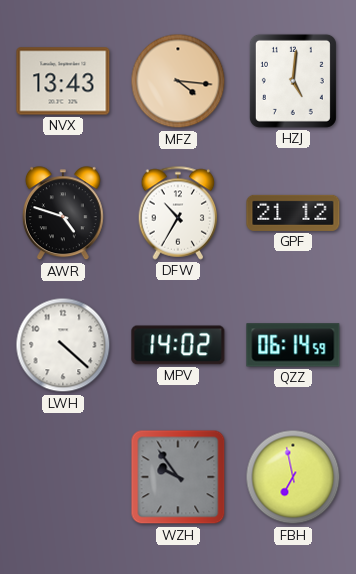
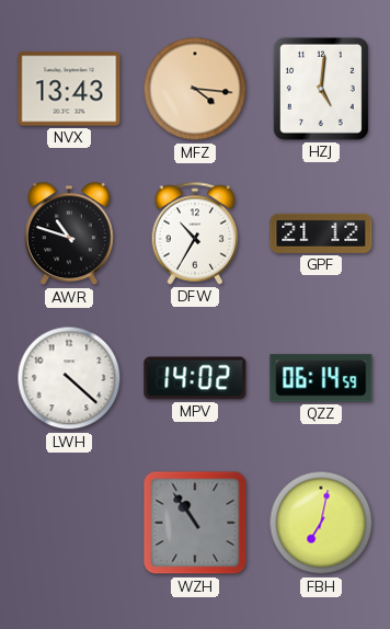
AWR: 4:48 -> 10:48 (69, 235)
WZH: 9:54 -> 10:54 (195, 523)
FBH: 6:58 -> 7:02 (321, 523)
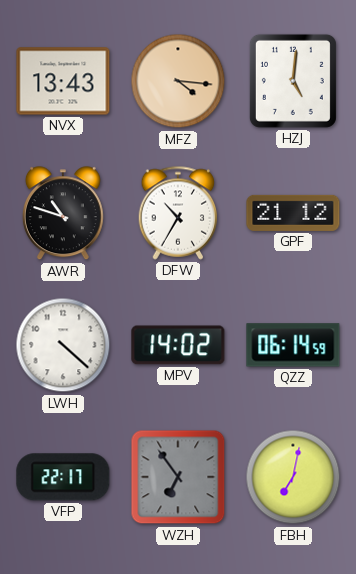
VFP: none -> 22:17 (63, 477)
WZH: 10:54 -> 6:54 (178, 477)
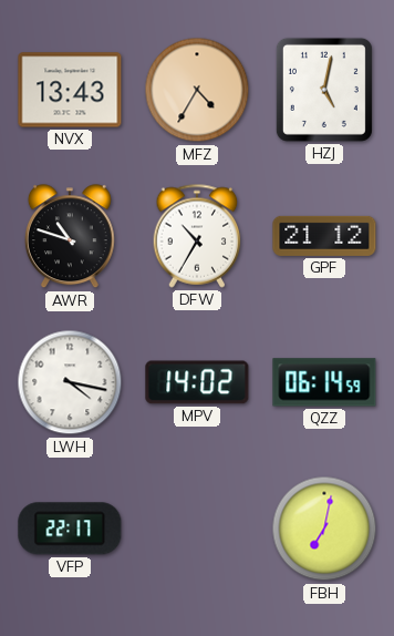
MFZ: 4:16 -> 4:35 (197, 90)
HZJ: 5:01 -> 5:02 (324, 90)
LWH: 4:22 -> 4:17 (70, 382)
WZH: 6:54 -> none (178, 477)
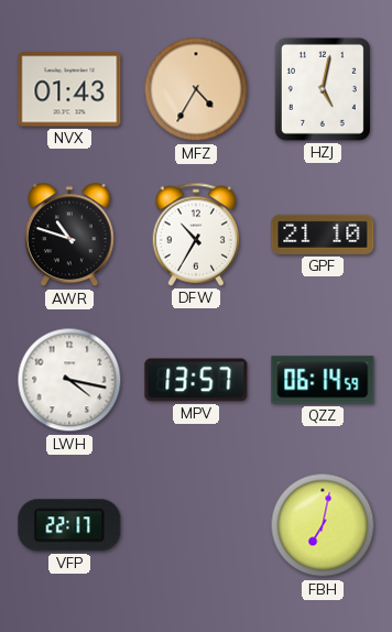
NVX: 13:43 -> 01:43 (69, 89)
GPF: 21:12 -> 21:10 (323, 235)
MPV: 14:02 -> 13:57 (196, 380)
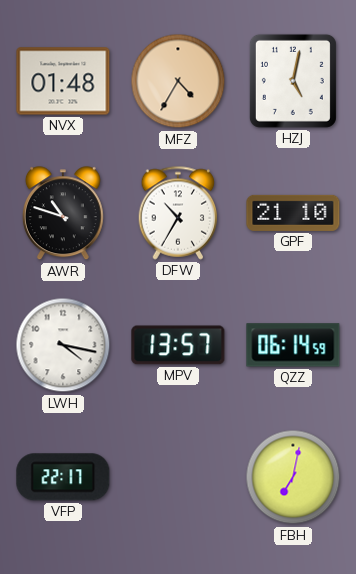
NVX: 01:43 -> 01:48 (63, 81)
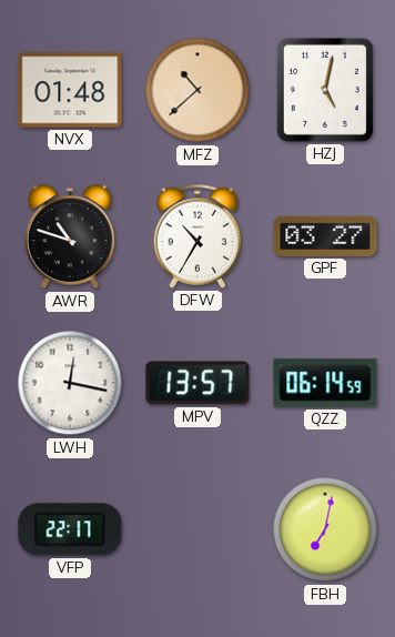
MFZ: 4:35 -> 10:38 (197, 90)
GPF: 21:10 -> 03:27 (325, 236)
LWH: 4:17 -> 12:17 (70, 383)
